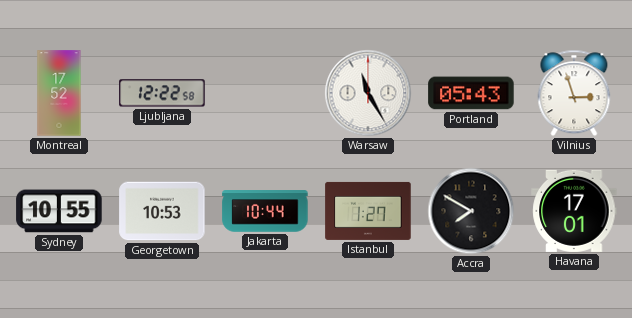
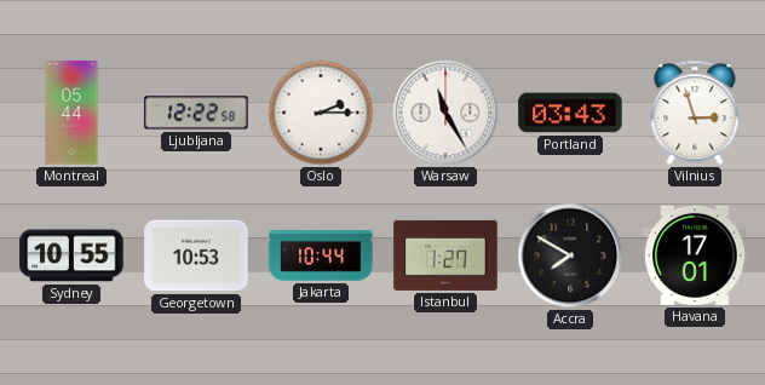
Montreal: 17:52 -> 05:44 (71, 113)
Oslo: none -> 2:15 (321, 113)
Portland: 05:43 -> 03:43 (570, 113)
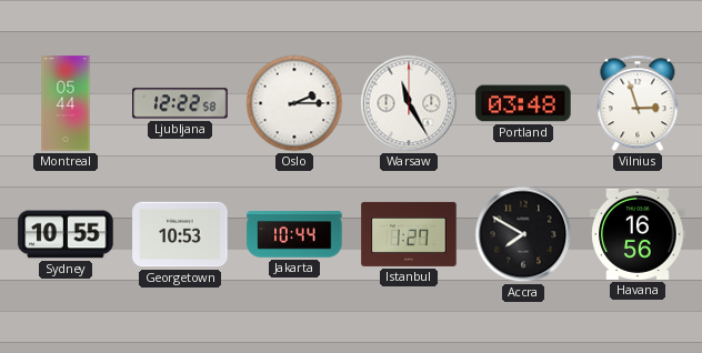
Portland: 03:43 -> 03:48 (523, 103)
Havana: 17:01 -> 16:56 (638, 234)
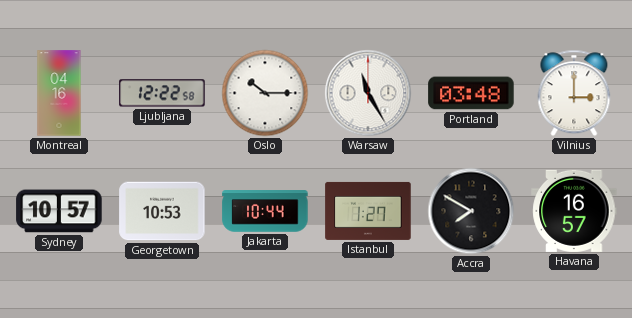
Montreal: 05:44 -> 04:16 (59, 93)
Oslo: 2:15 -> 10:15 (265, 93)
Vilnius: 2:57 -> 3:00 (574, 93)
Sydney: 10:55 -> 10:57 (59, 211)
Havana: 16:56 -> 16:57 (574, 211)
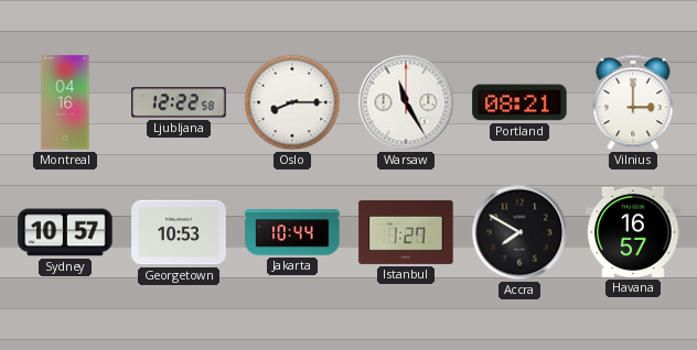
Oslo: 10:15 -> 8:15 (292, 102)
Portland: 03:48 -> 08:21 (519, 102)
